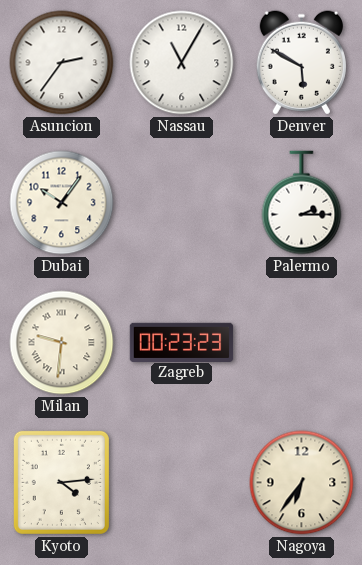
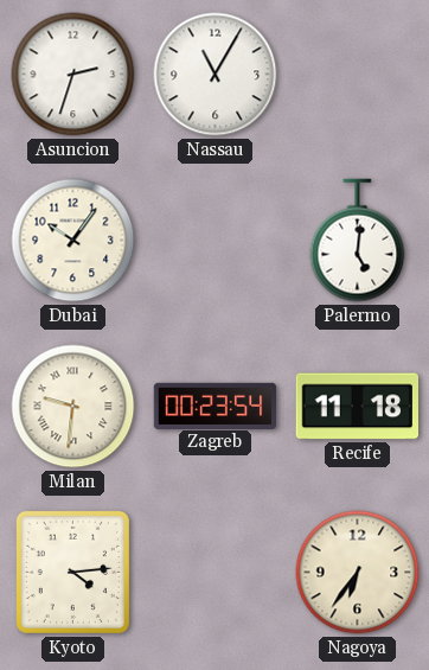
Asuncion: 2:36 -> 2:33 (73, 75)
Denver: 5:50 -> none (301, 63)
Palermo: 2:15 -> 5:01 (358, 241)
Zagreb: 00:23:23 -> 00:23:54 (216, 406)
Recife: none -> 11:18 (357, 407)
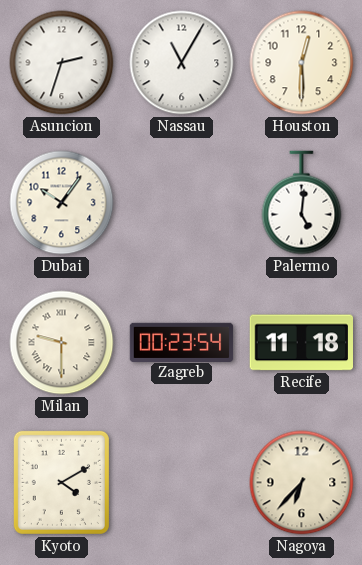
Houston: none -> 12:30 (302, 63)
Milan: 9:31 -> 9:30 (62, 343)
Kyoto: 4:14 -> 4:10 (61, 482)
Nagoya: 6:36 -> 6:37 (302, 483)
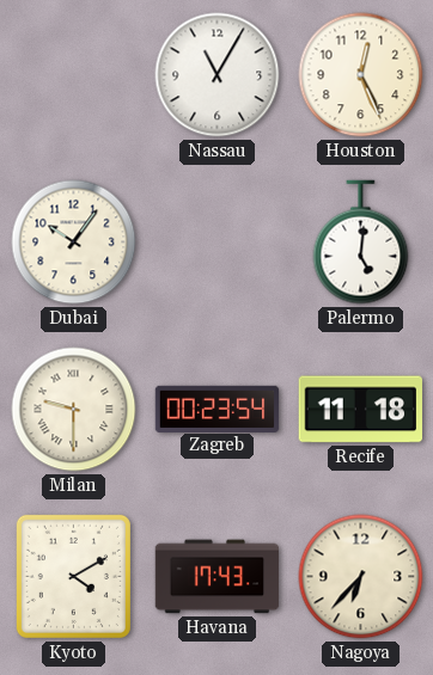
Asuncion: 2:33 -> none (62, 63)
Houston: 12:30 -> 12:26 (361, 75)
Havana: none -> 17:43 (218, 577)
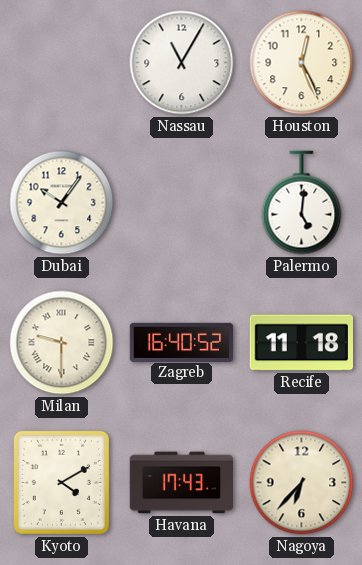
Zagreb: 00:23 -> 16:40 (182, 342)
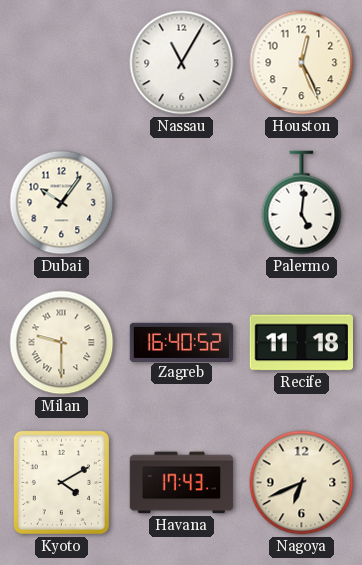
Nagoya: 6:37 -> 6:41 (302, 483)
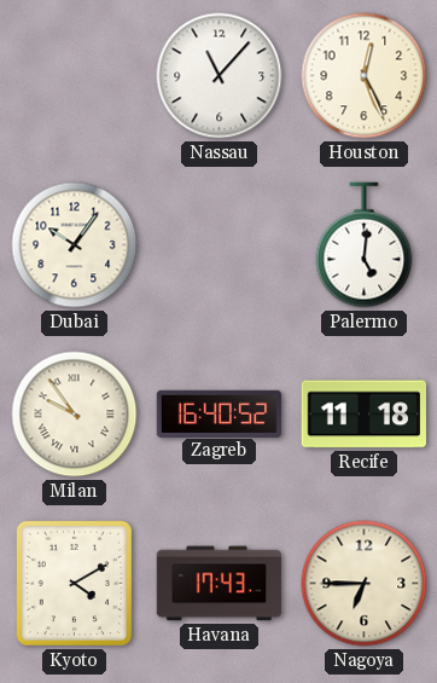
Nassau: 11:05 -> 11:07 (220, 76)
Milan: 9:30 -> 9:54 (75, 415)
Nagoya: 6:41 -> 6:45 (365, 584)
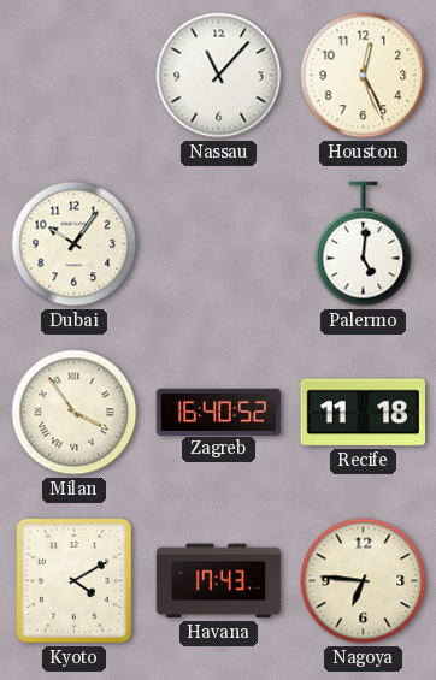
Milan: 9:54 -> 3:54 (75, 413)
Nagoya: 6:45 -> 6:46 (364, 581)
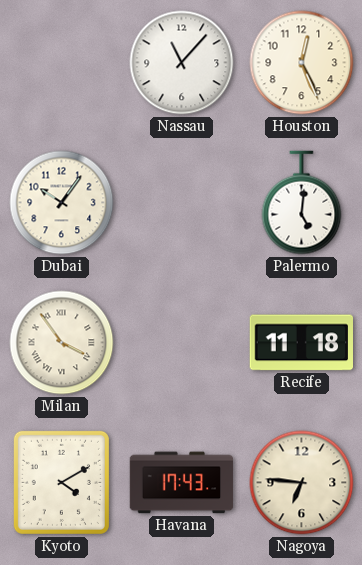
Zagreb: 16:40 -> none (219, 412)
